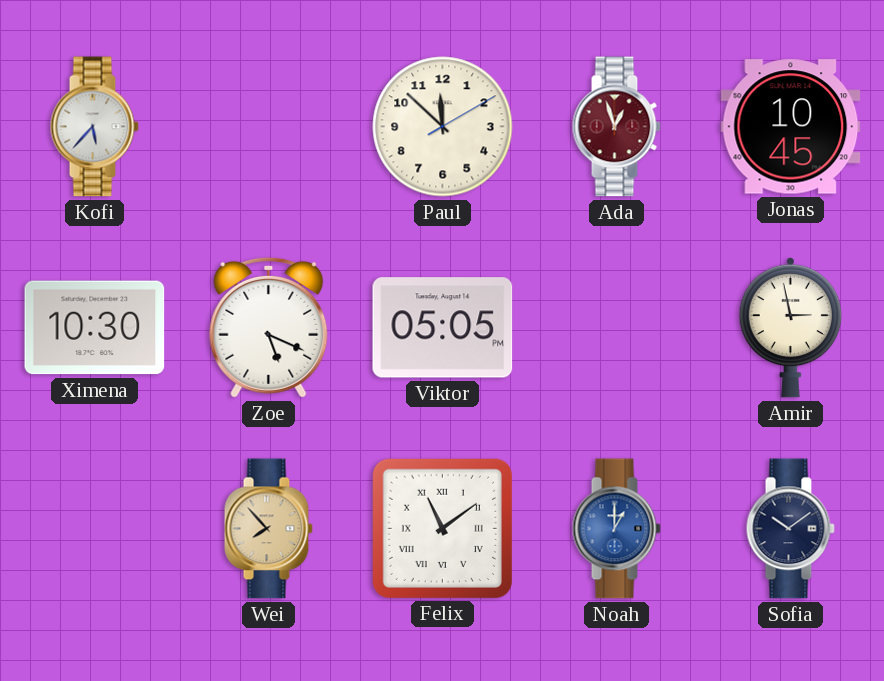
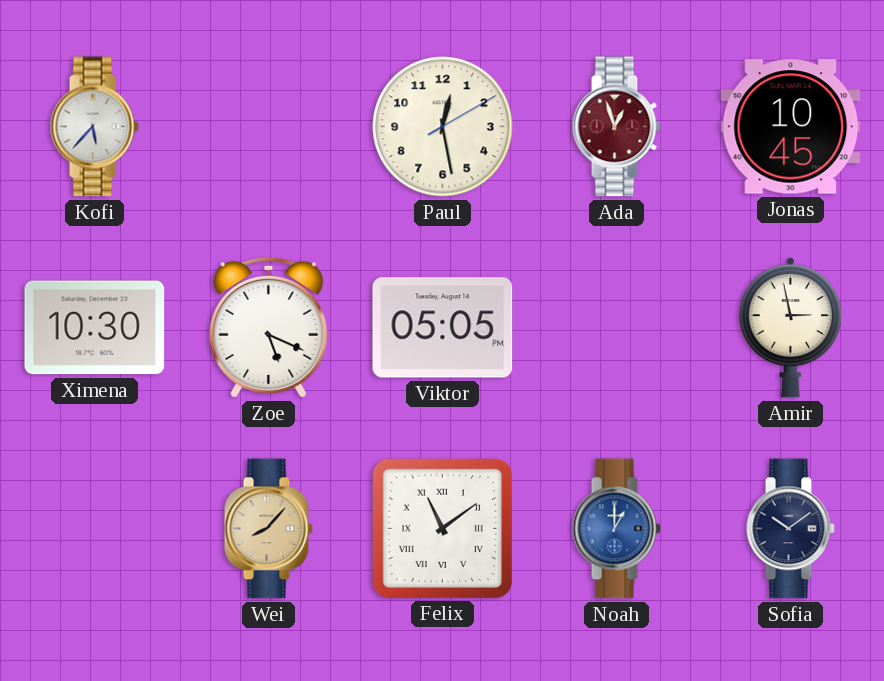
Paul: 11:52 -> 12:28 (443, 127)
Wei: 7:53 -> 8:07 (268, 529)
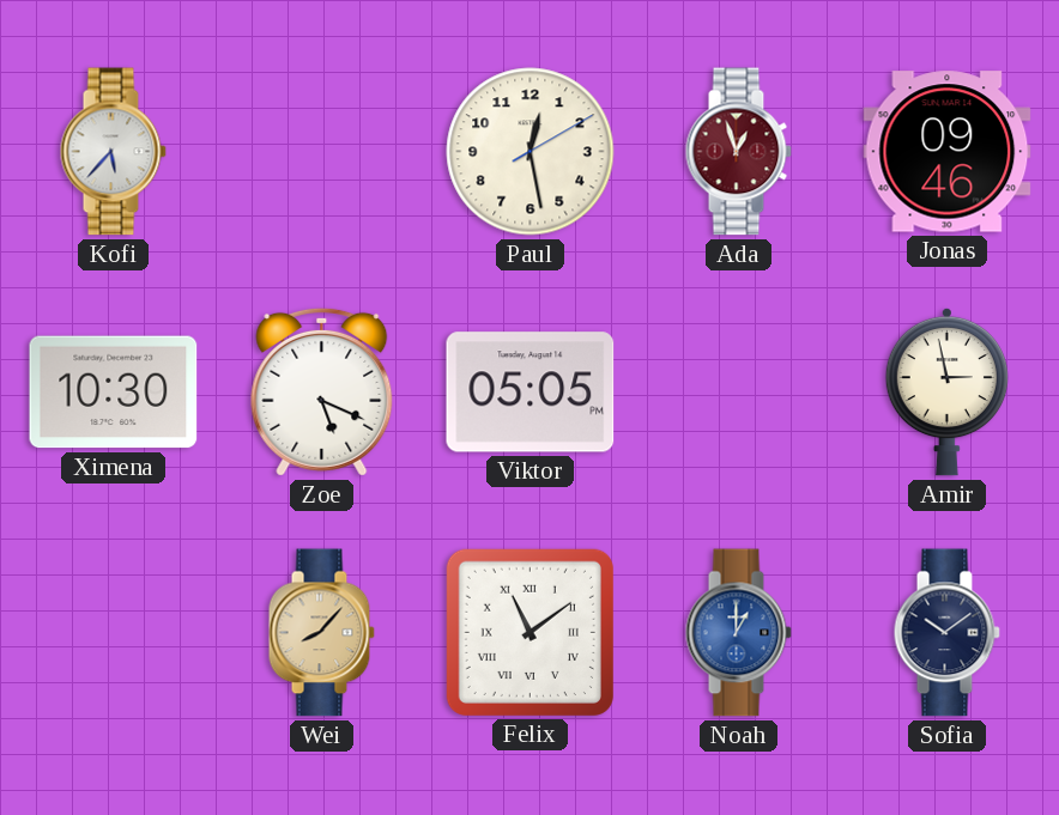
Jonas: 10:45 -> 09:46 (948, 152)
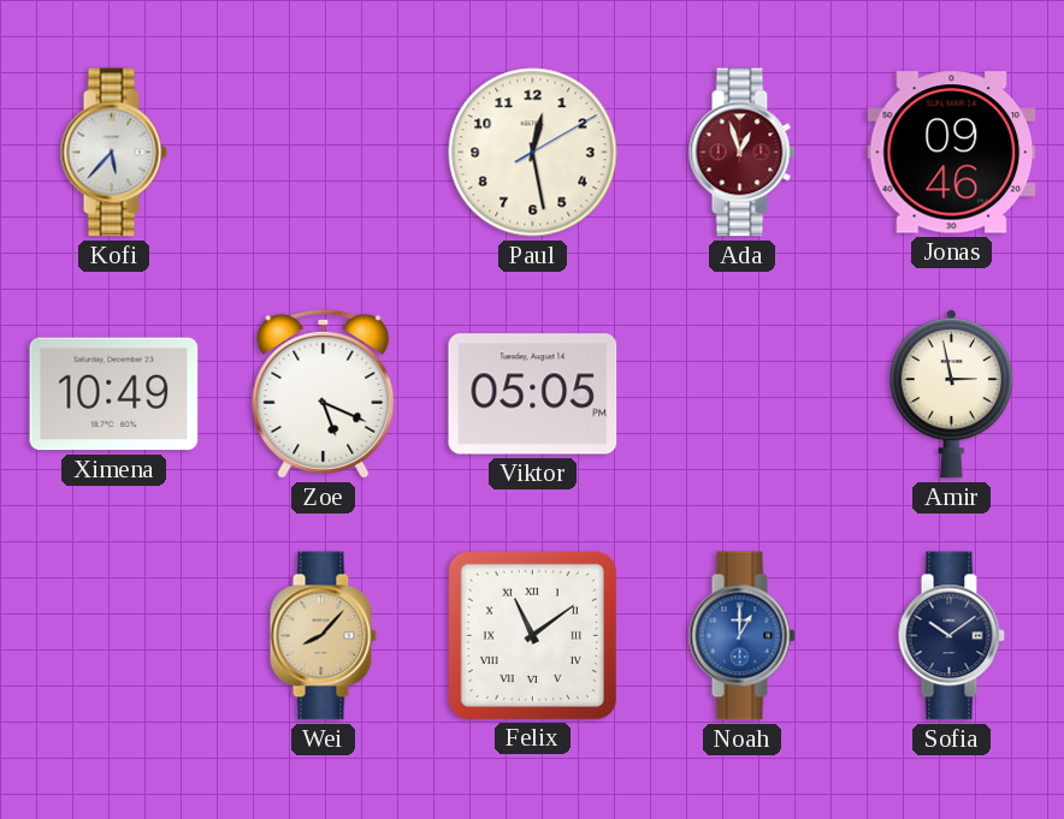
Ximena: 10:30 -> 10:49 (114, 394)
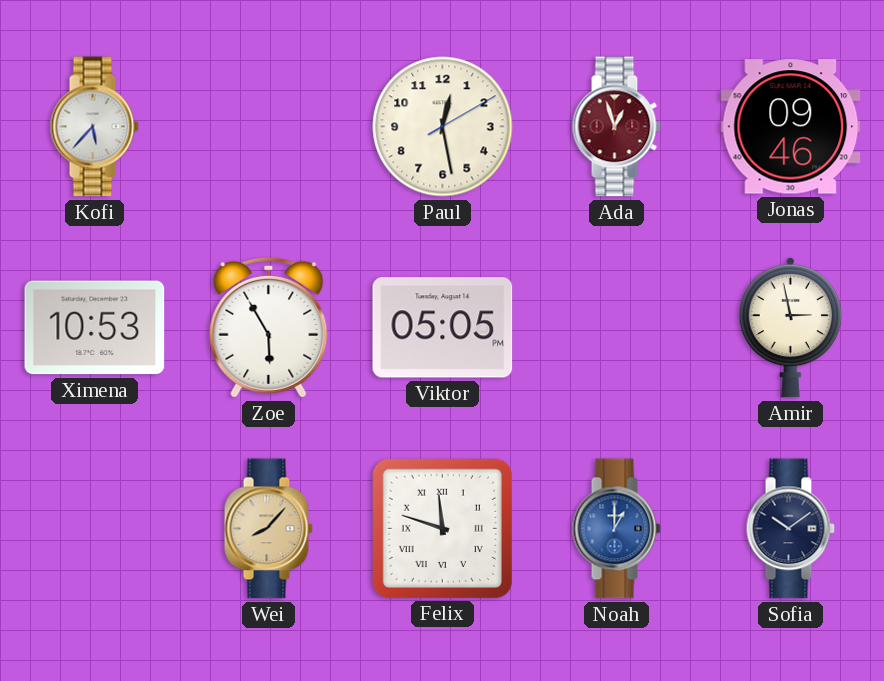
Ximena: 10:49 -> 10:53 (95, 328)
Zoe: 5:19 -> 5:55 (269, 327)
Felix: 11:09 -> 11:48 (442, 528)
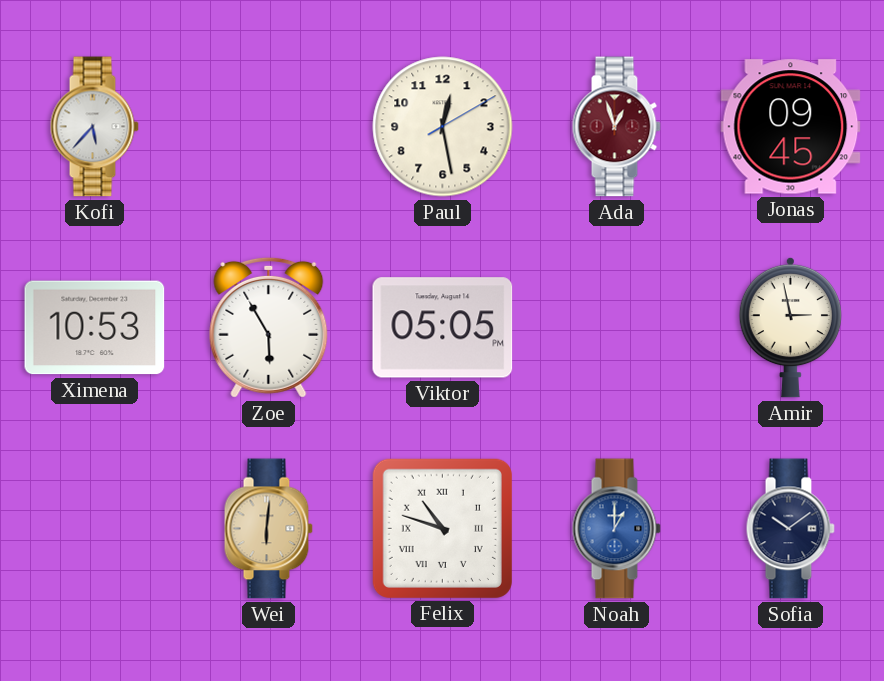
Jonas: 09:46 -> 09:45 (791, 127)
Wei: 8:07 -> 6:01 (268, 529)
Felix: 11:48 -> 10:48 (442, 528)
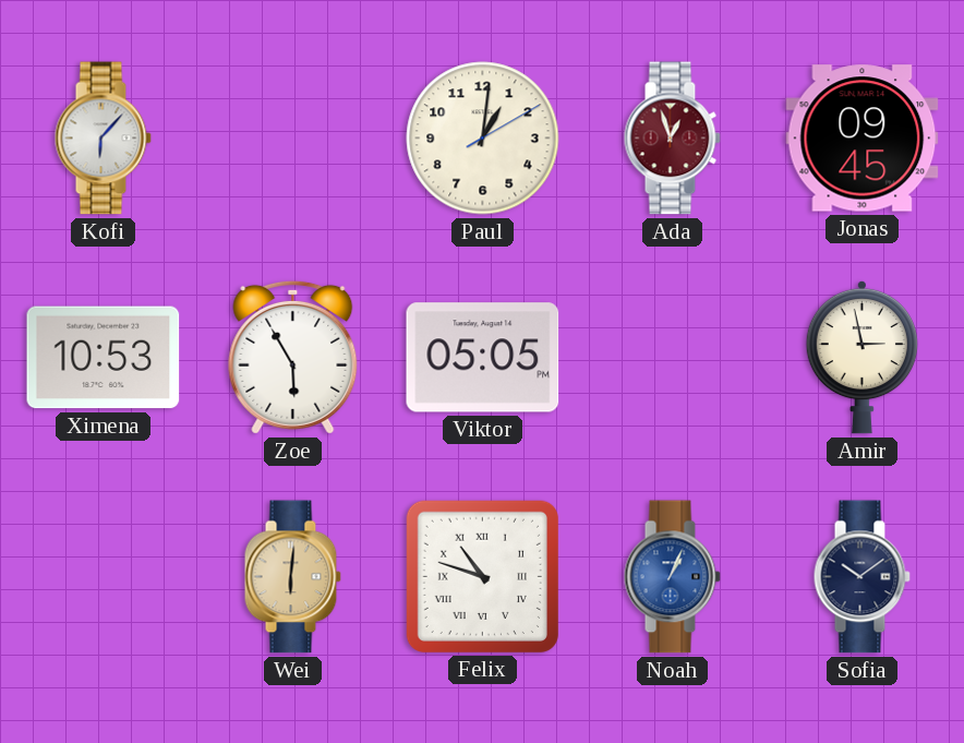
Kofi: 5:37 -> 6:07 (103, 139)
Paul: 12:28 -> 1:01 (483, 139)
Noah: 1:00 -> 1:04 (672, 577)
